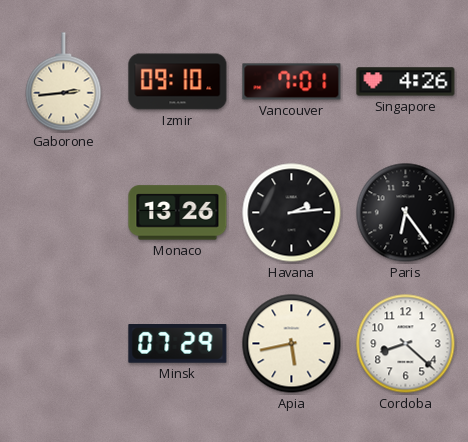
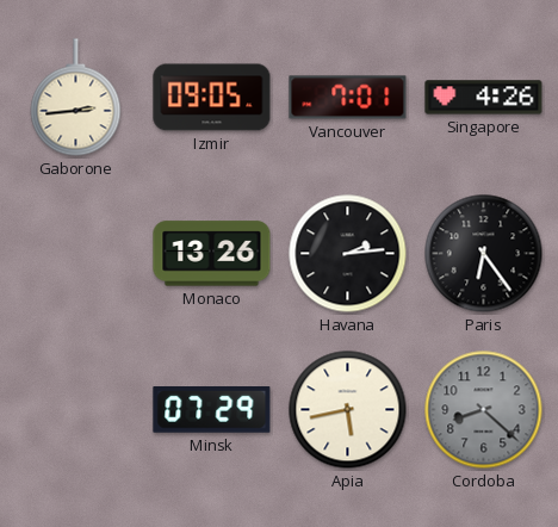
Izmir: 09:10 -> 09:05 (212, 98)
Cordoba dial: white -> grey (484, 410)
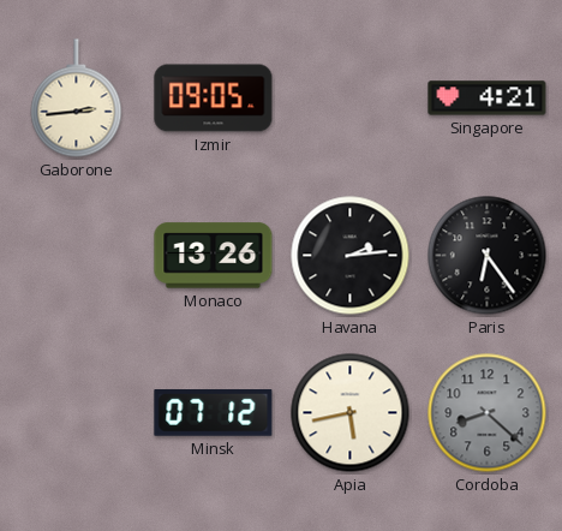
Vancouver: 7:01 -> none (348, 98)
Singapore: 4:26 -> 4:21 (488, 99)
Minsk: 07:29 -> 07:12 (214, 413)
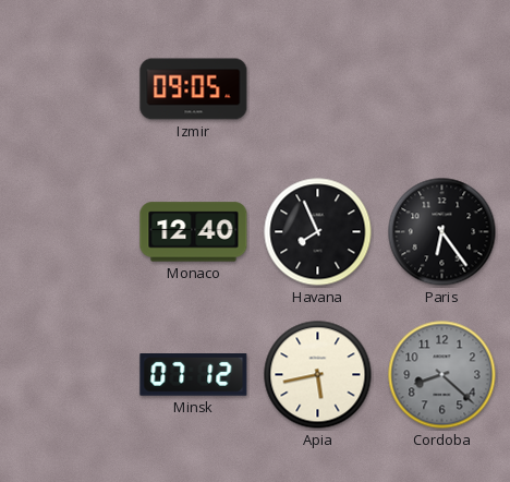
Gaborone: 2:44 -> none (77, 99)
Singapore: 4:21 -> none (488, 99)
Monaco: 13:26 -> 12:40 (194, 232)
Havana: 2:14 -> 7:56 (318, 232)
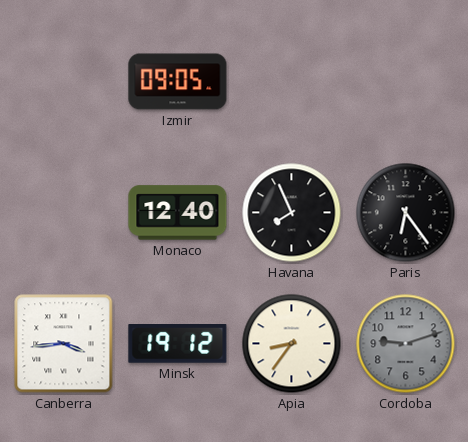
Canberra: none -> 3:44 (64, 344)
Minsk: 07:12 -> 19:12 (178, 344)
Apia: 5:43 -> 8:36 (292, 344)
Cordoba: 8:22 -> 9:12 (406, 344)
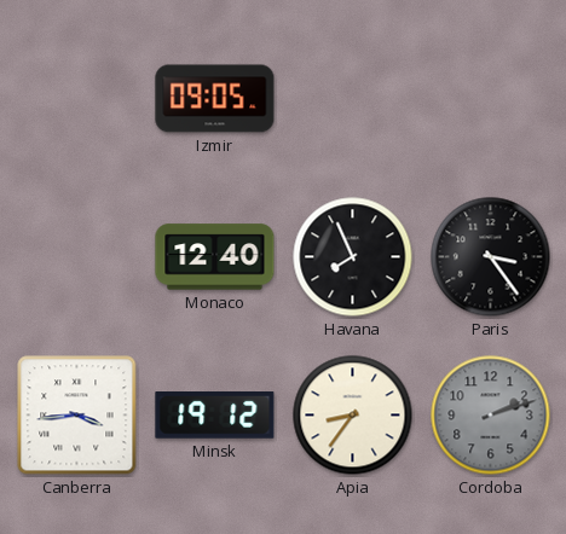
Paris: 6:24 -> 3:24 (491, 257)
Cordoba: 9:12 -> 2:12 (491, 416)
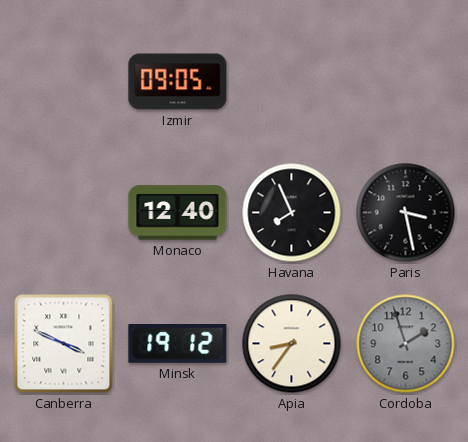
Paris: 3:24 -> 3:28 (406, 213)
Canberra: 3:44 -> 3:49 (64, 344)
Cordoba: 2:12 -> 1:57 (406, 344)
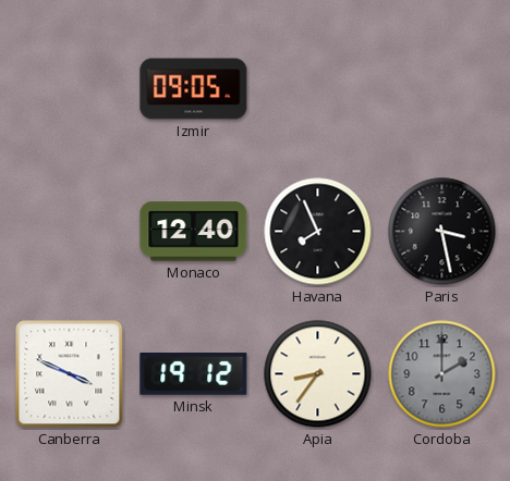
Cordoba: 1:57 -> 2:00 (442, 374)
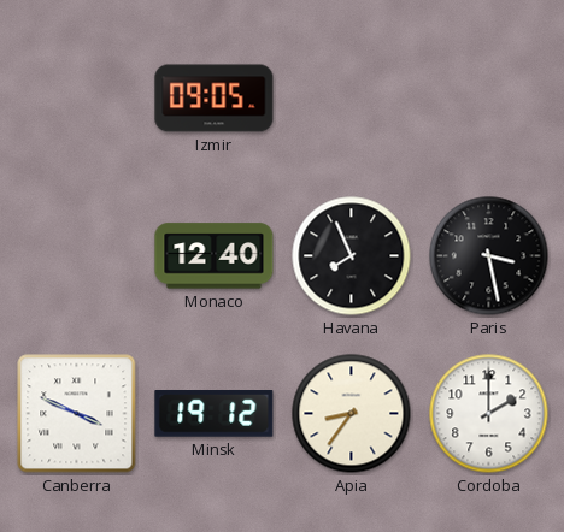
Cordoba dial: grey -> white (489, 414)
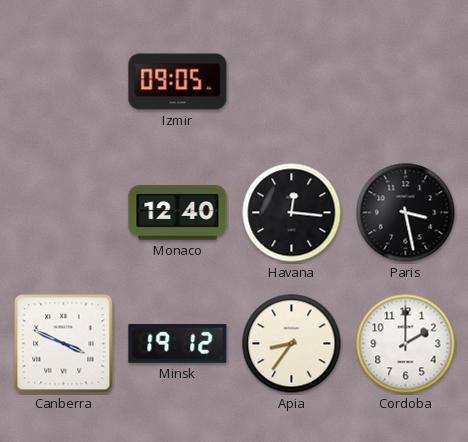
Havana: 7:56 -> 12:16 (292, 213)
